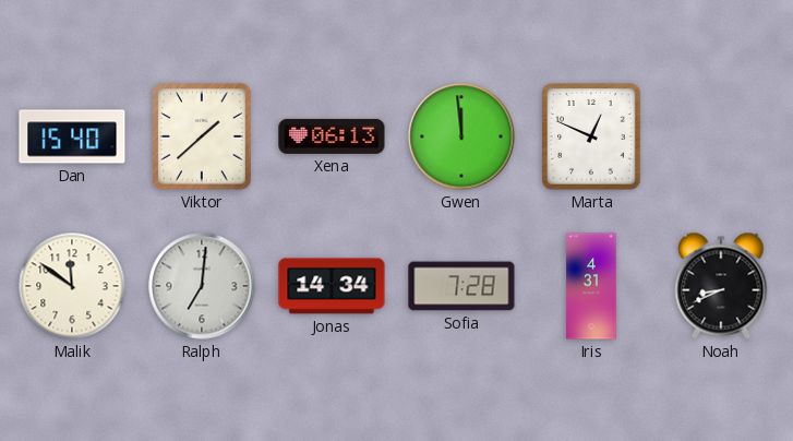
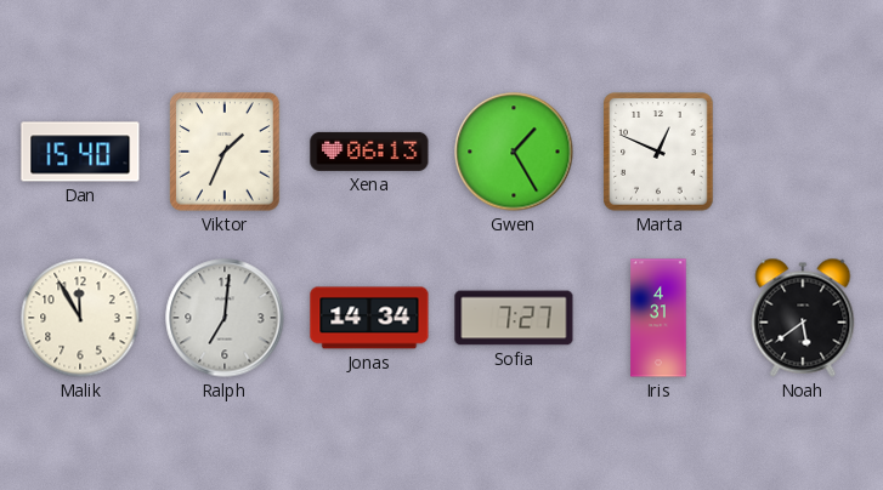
Viktor: 1:38 -> 1:34 (225, 152)
Gwen: 11:59 -> 1:25 (514, 152)
Malik: 11:51 -> 11:55 (80, 318)
Sofia: 7:28 -> 7:27 (514, 318)
Noah: 8:41 -> 5:39 (803, 318)
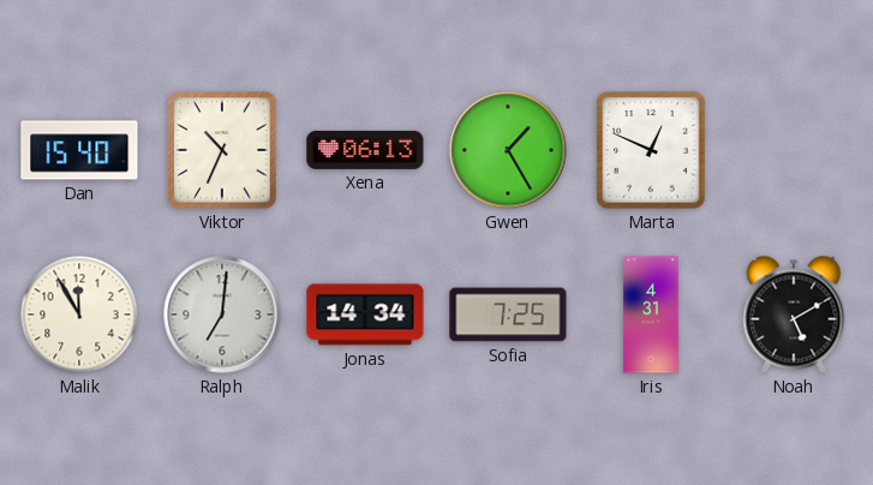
Viktor: 1:34 -> 10:34 (222, 150)
Sofia: 7:27 -> 7:25 (508, 315)
Noah: 5:39 -> 5:10 (794, 315)
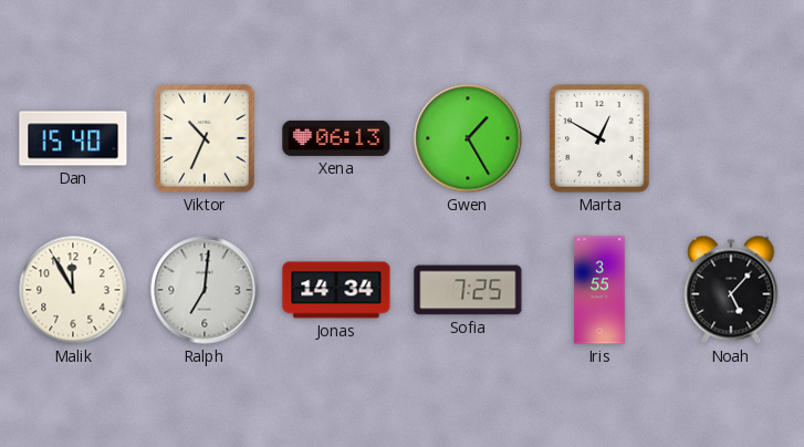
Marta: 12:49 -> 12:50 (599, 138)
Iris: 4:31 -> 3:55 (599, 290)
Noah: 5:10 -> 5:07 (731, 290)
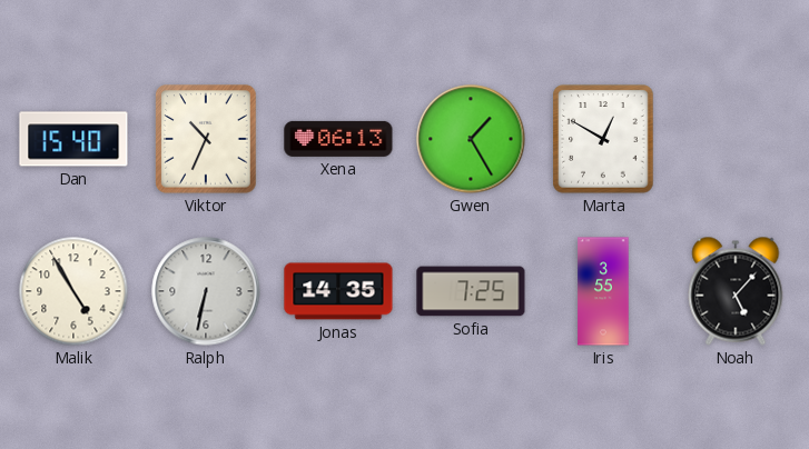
Malik: 11:55 -> 4:55 (73, 291)
Ralph: 7:01 -> 6:32 (206, 291)
Jonas: 14:34 -> 14:35 (338, 291)
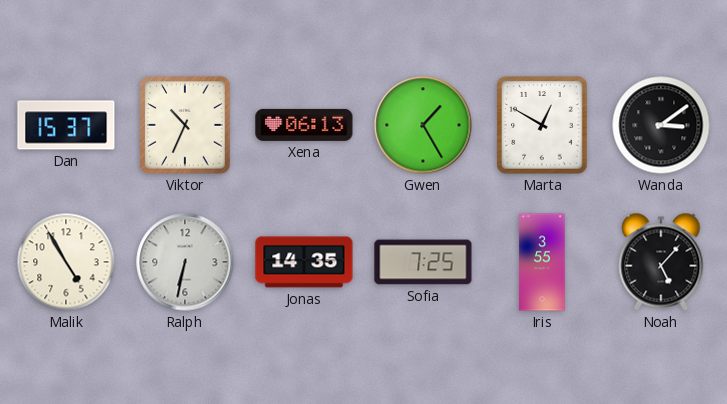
Dan: 15:40 -> 15:37 (66, 125)
Wanda: none -> 3:09 (661, 125)
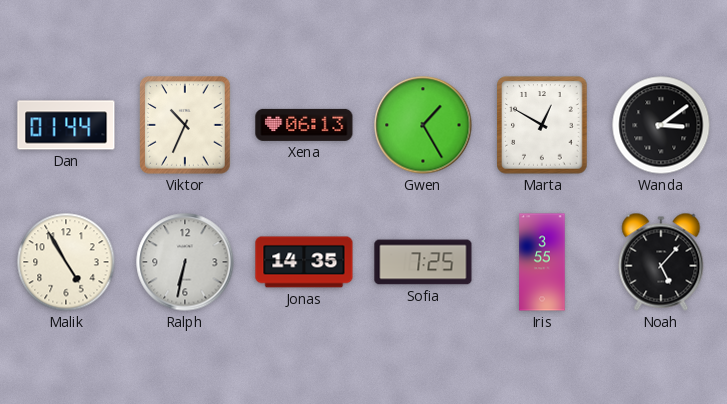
Dan: 15:37 -> 01:44 (66, 125)
